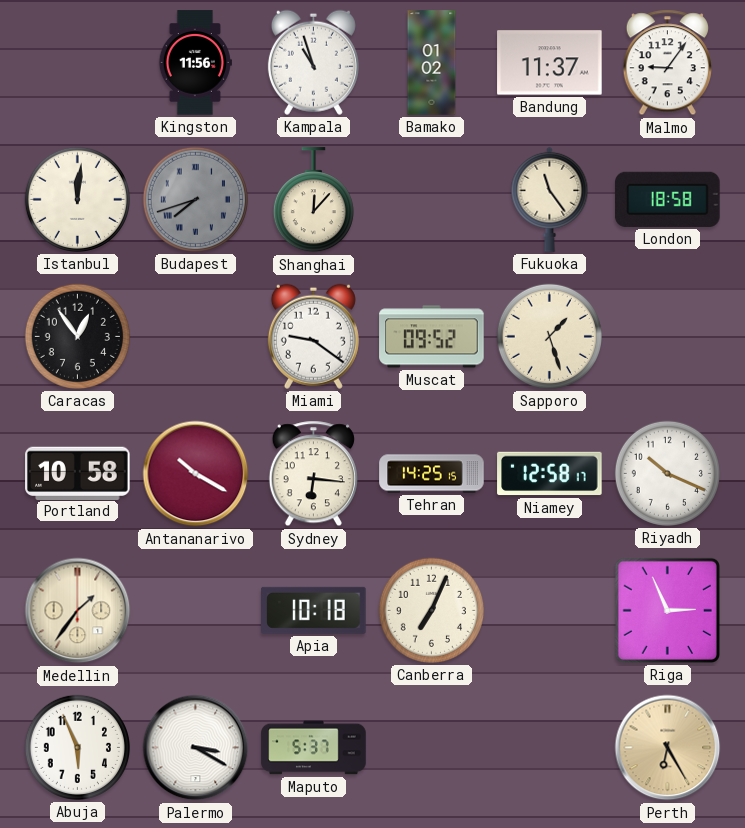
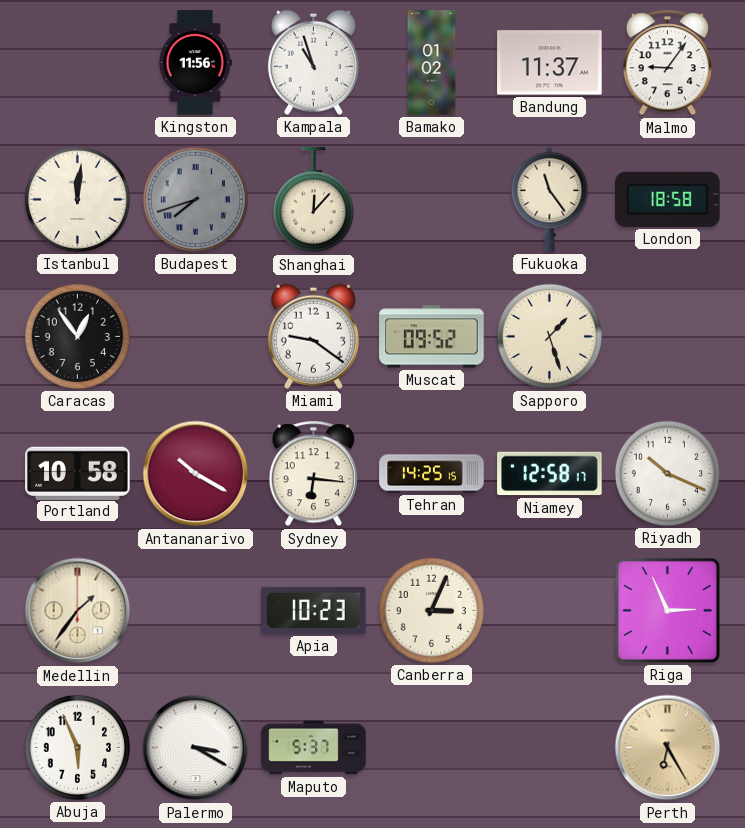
Apia: 10:18 -> 10:23 (314, 610)
Canberra: 7:04 -> 3:04 (431, 610)
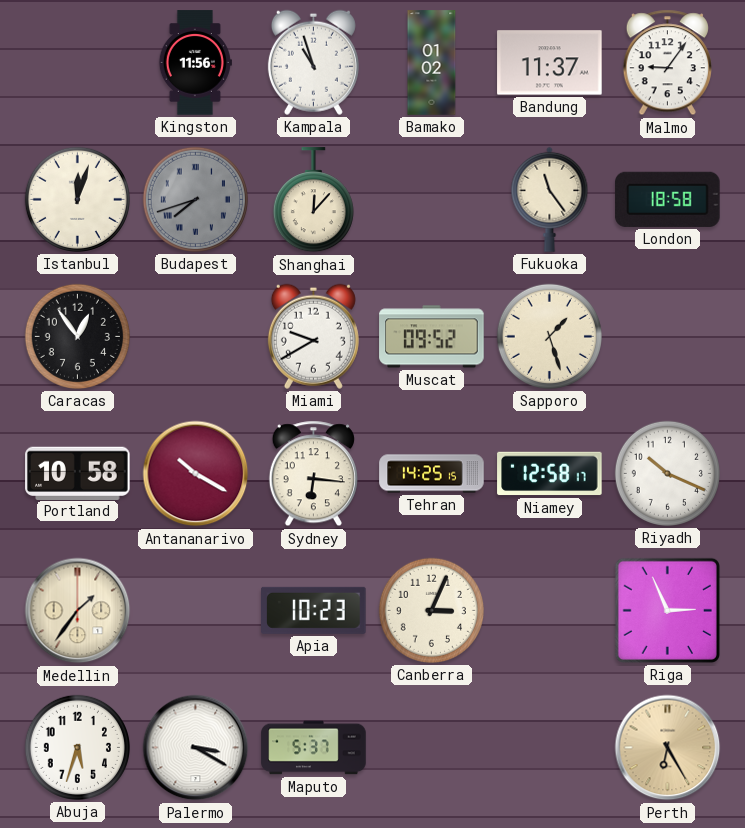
Istanbul: 12:01 -> 12:03 (77, 199)
Miami: 9:21 -> 9:40 (313, 336)
Abuja: 5:56 -> 5:33 (77, 747)
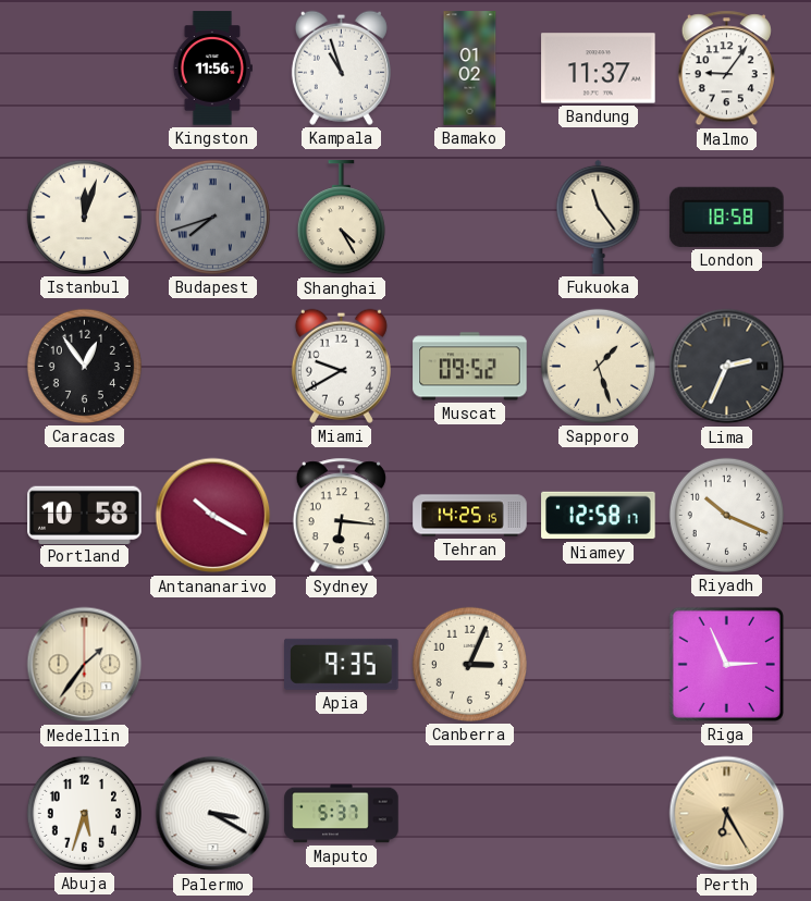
Shanghai: 12:07 -> 4:25 (341, 218)
Lima: none -> 2:34 (727, 367)
Apia: 10:23 -> 9:35 (342, 664)
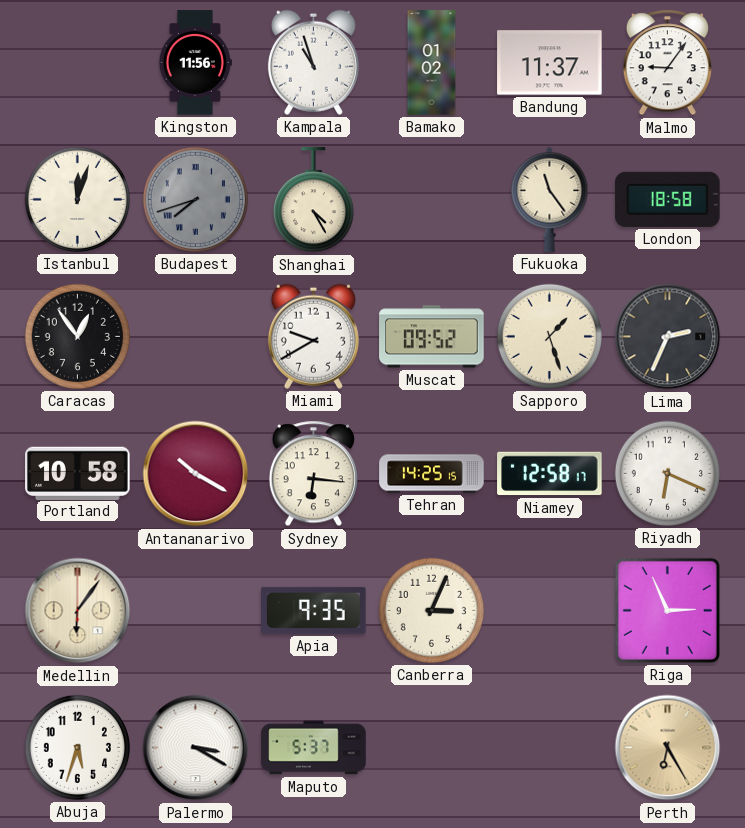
Riyadh: 10:19 -> 6:19 (667, 473)
Medellin: 1:36 -> 6:06 (78, 611)
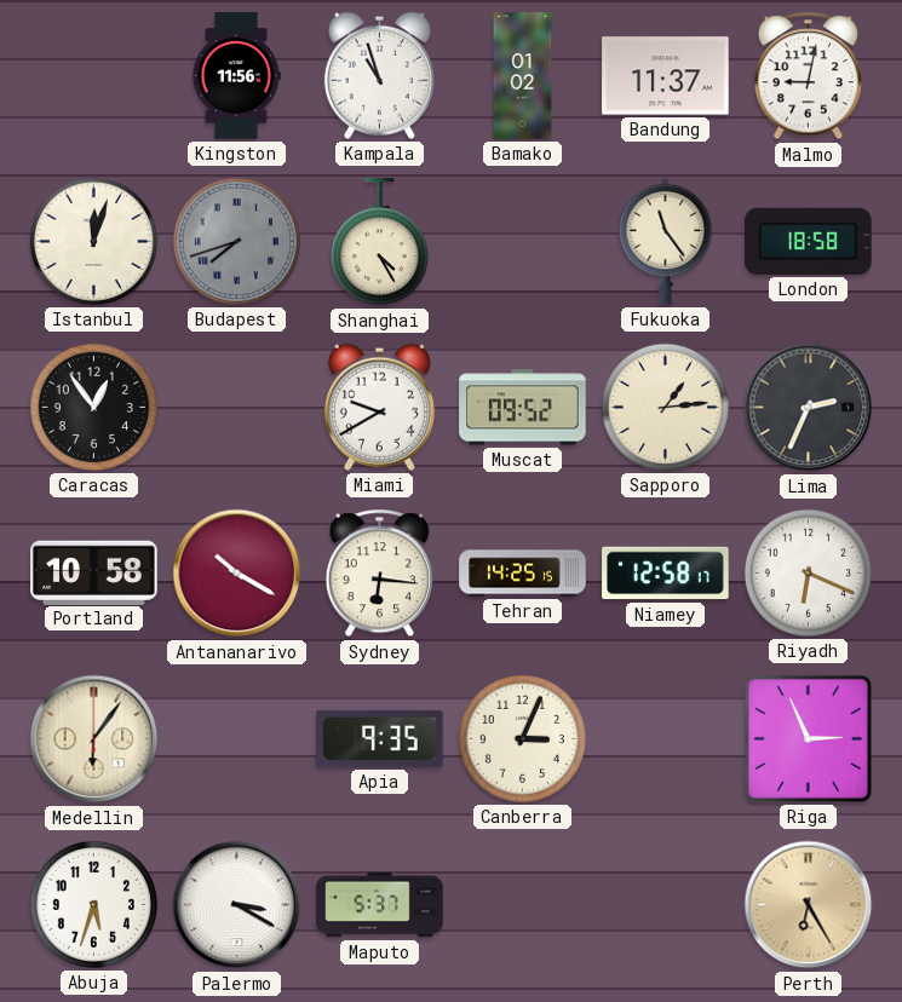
Malmo: 9:06 -> 9:02 (808, 76)
Sapporo: 1:27 -> 1:14 (665, 407)
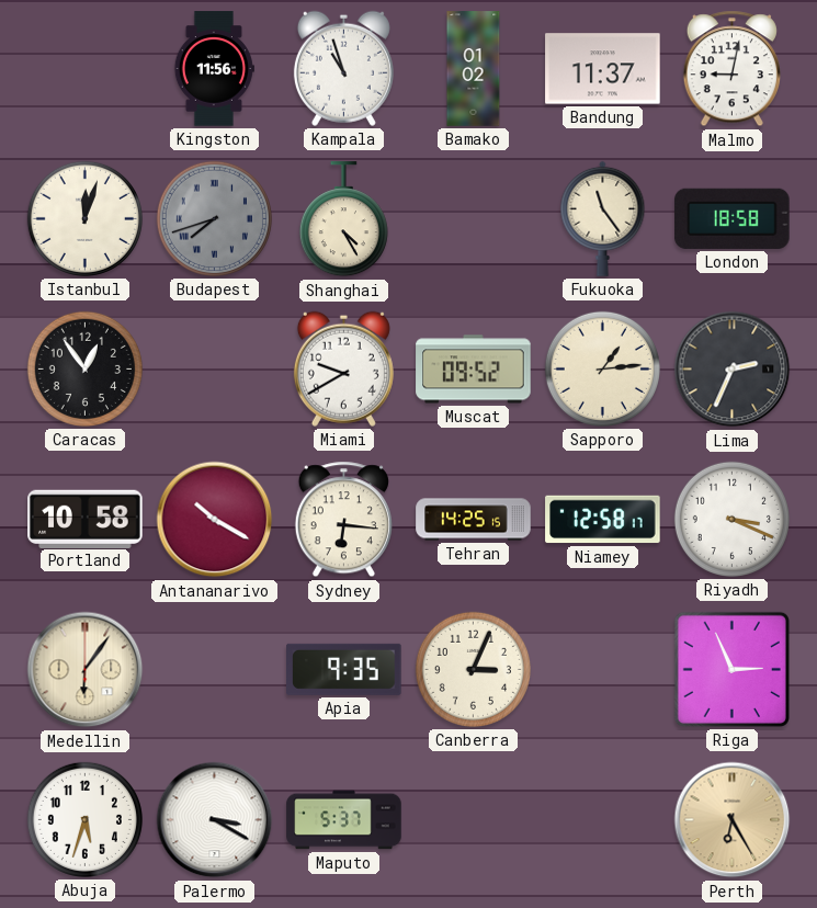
Riyadh: 6:19 -> 3:19 (731, 519)
